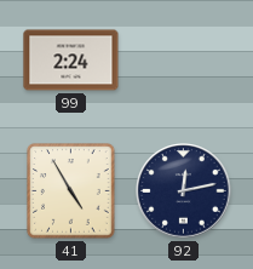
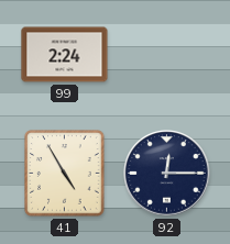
92: 12:13 -> 12:15 (167, 174)
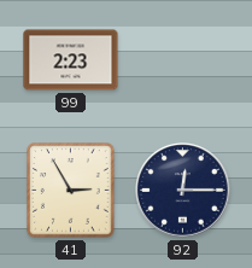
99: 2:24 -> 2:23 (71, 60)
41: 4:55 -> 2:55 (71, 191)
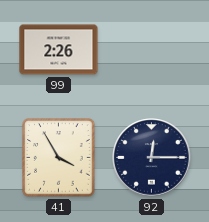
99: 2:23 -> 2:26 (59, 50)
41: 2:55 -> 3:55 (59, 158)
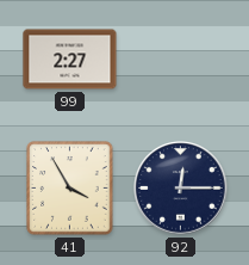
99: 2:26 -> 2:27 (70, 60)
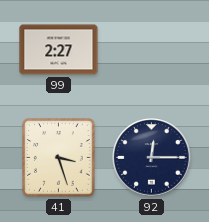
41: 3:55 -> 3:27 (59, 158)
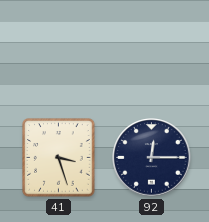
99: 2:27 -> none (59, 50)
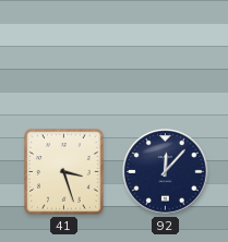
92: 12:15 -> 12:07 (166, 172)
